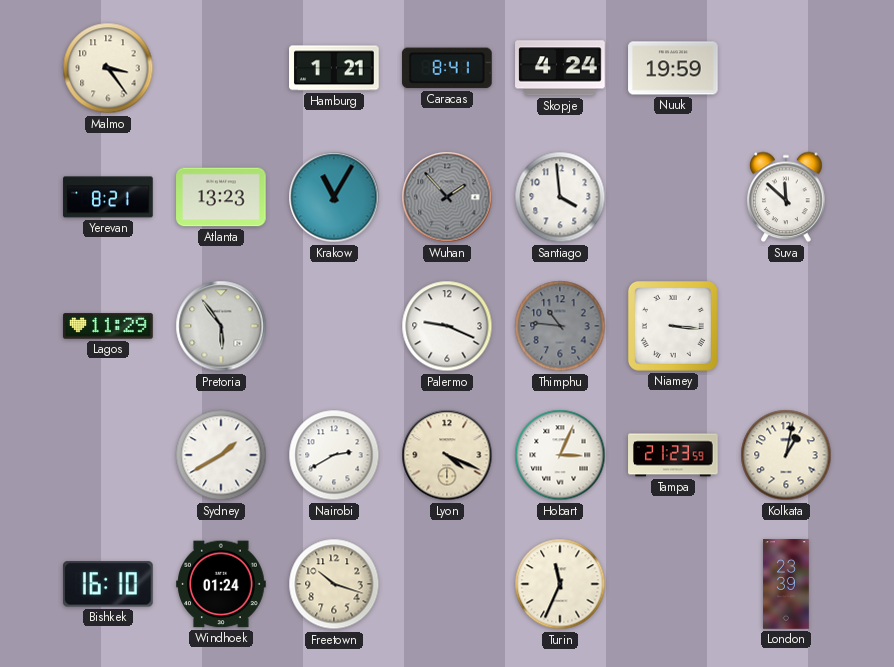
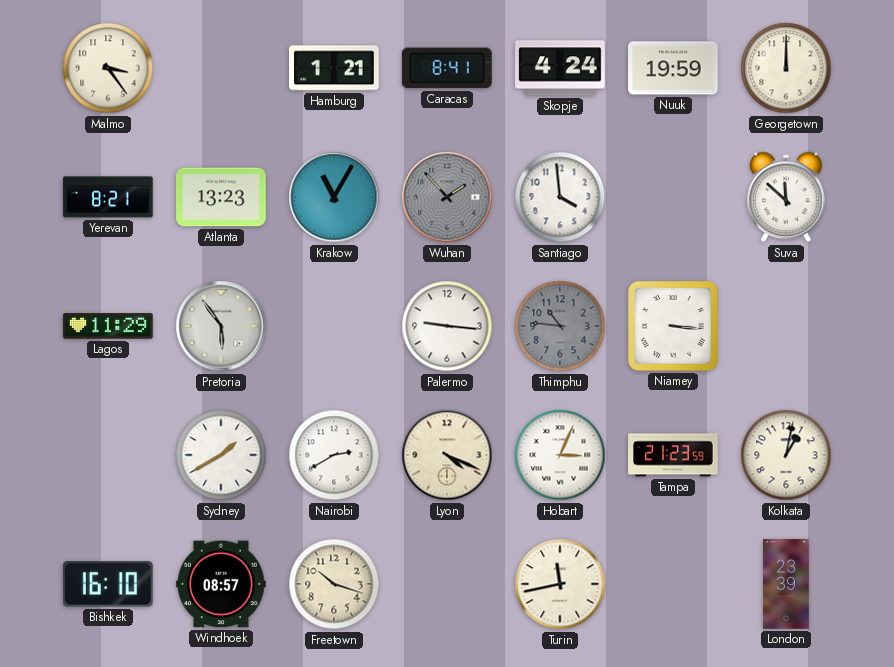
Georgetown: none -> 12:00 (786, 68)
Palermo: 9:19 -> 9:16 (447, 326)
Windhoek: 01:24 -> 08:57 (221, 584)
Turin: 11:34 -> 11:43 (560, 584)
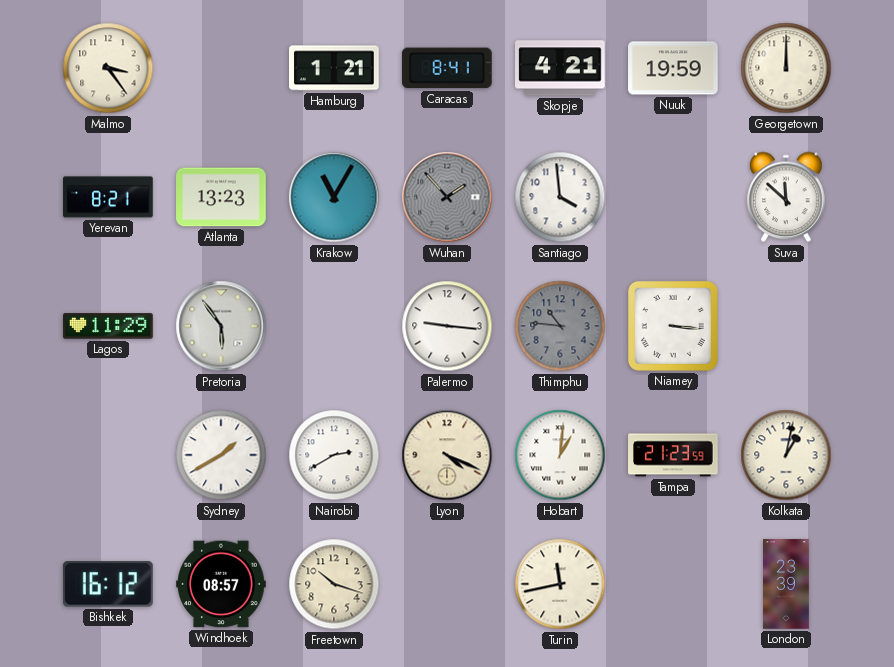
Skopje: 4:24 -> 4:21 (560, 68)
Hobart: 3:04 -> 1:01 (560, 455)
Bishkek: 16:10 -> 16:12 (108, 584)
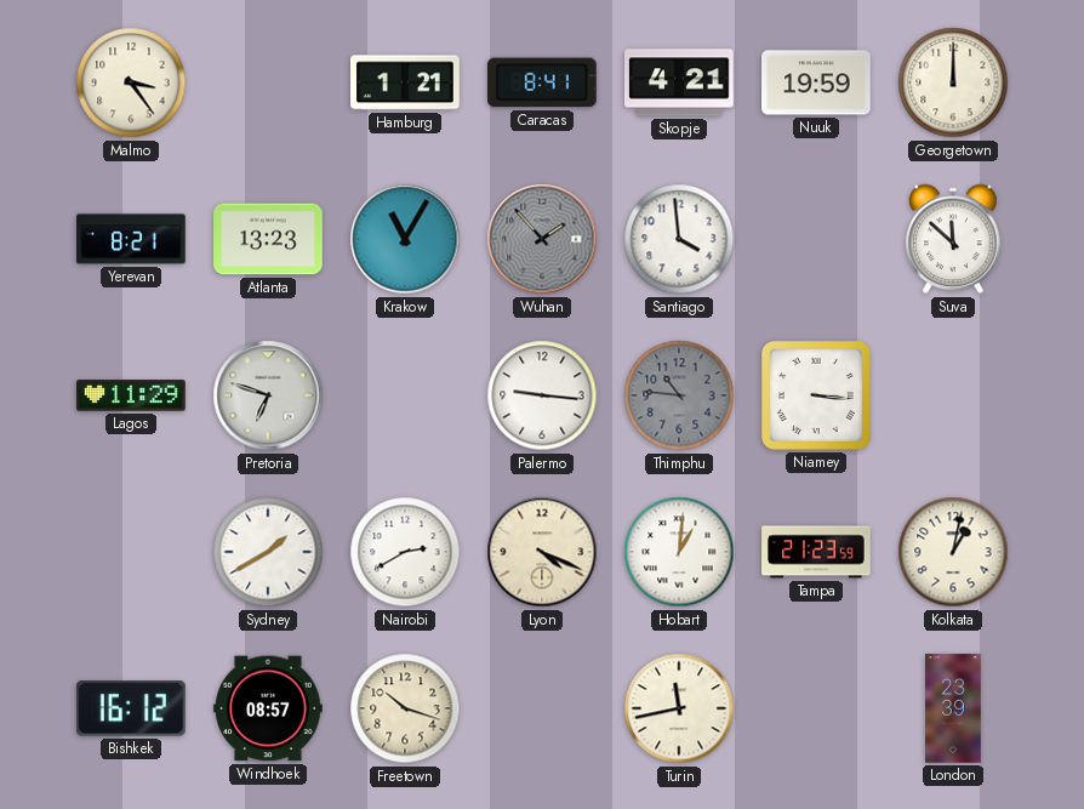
Pretoria: 5:54 -> 6:48 (268, 395)
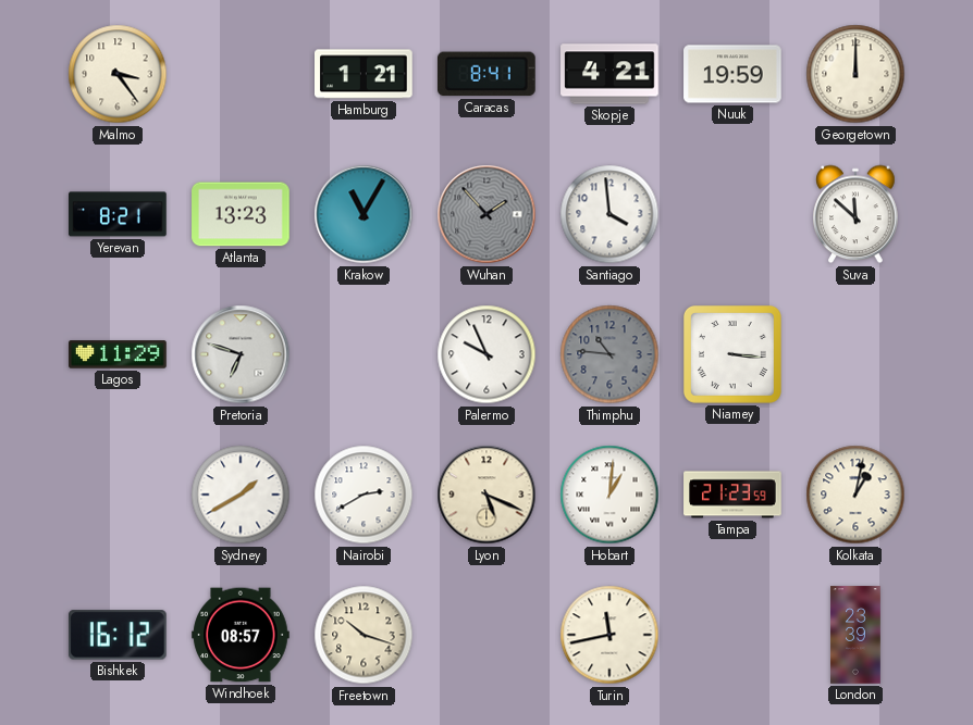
Palermo: 9:16 -> 9:56 (486, 354)
Lyon: 4:19 -> 5:19 (486, 495)
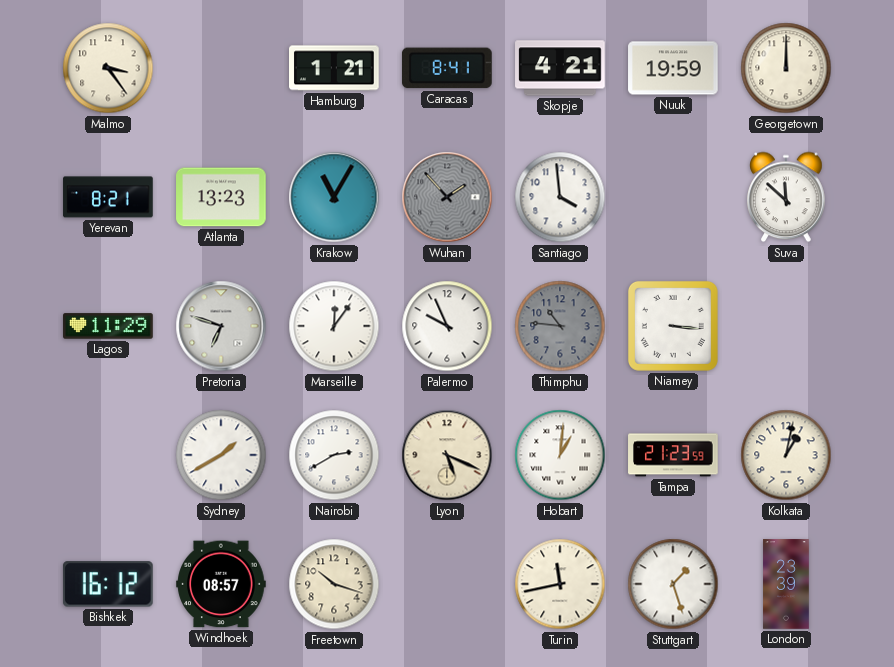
Marseille: none -> 12:06 (334, 326)
Stuttgart: none -> 1:27 (673, 584)
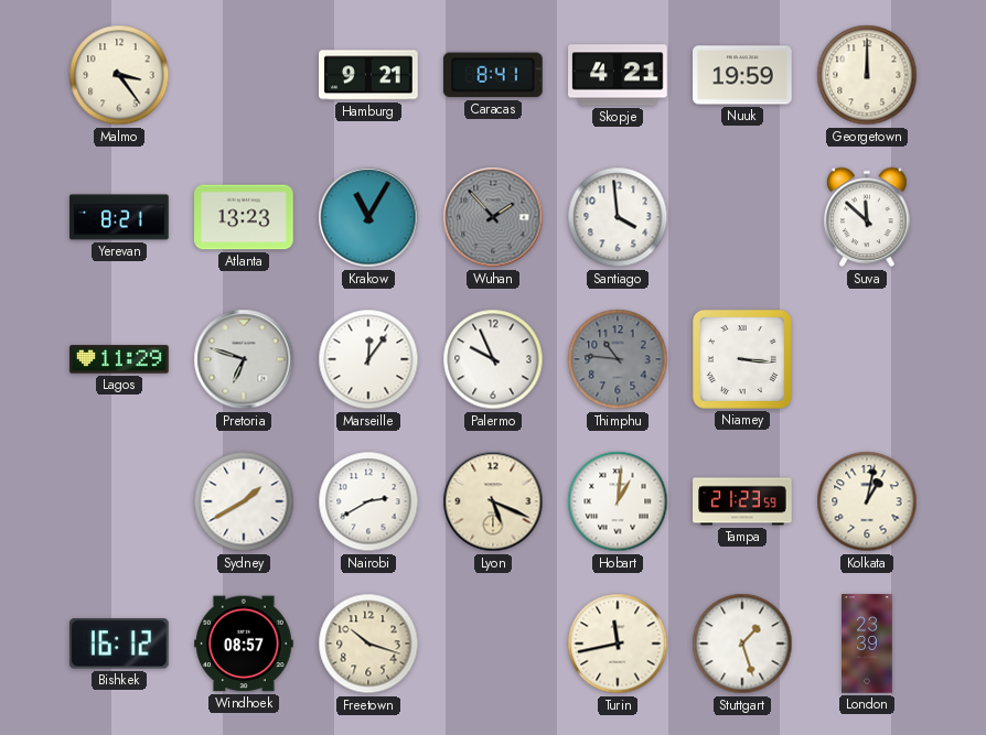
Hamburg: 1:21 -> 9:21 (369, 75)
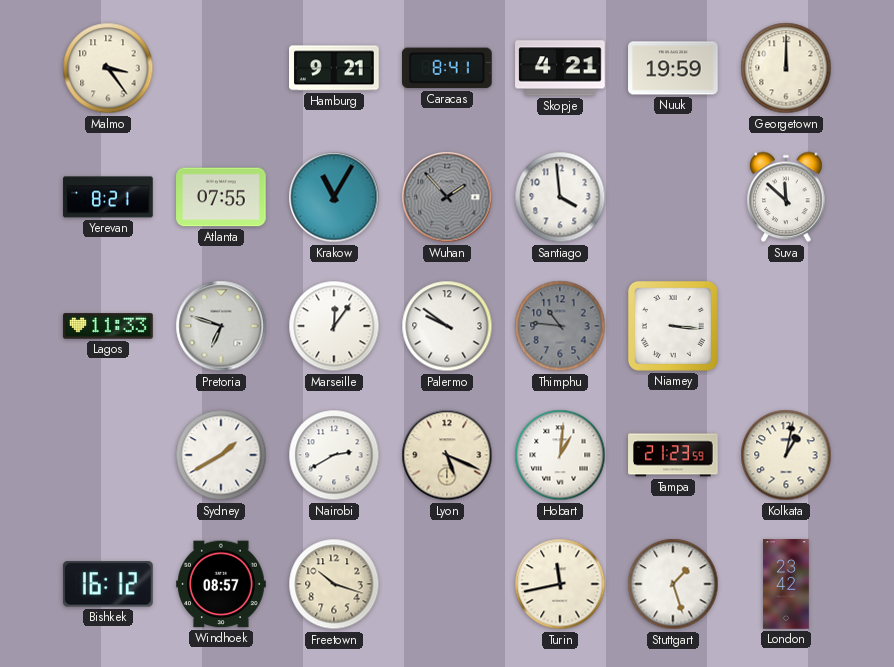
Atlanta: 13:23 -> 07:55 (221, 197)
Lagos: 11:29 -> 11:33 (108, 326)
Palermo: 9:56 -> 9:51 (447, 326)
London: 23:39 -> 23:42 (786, 584)
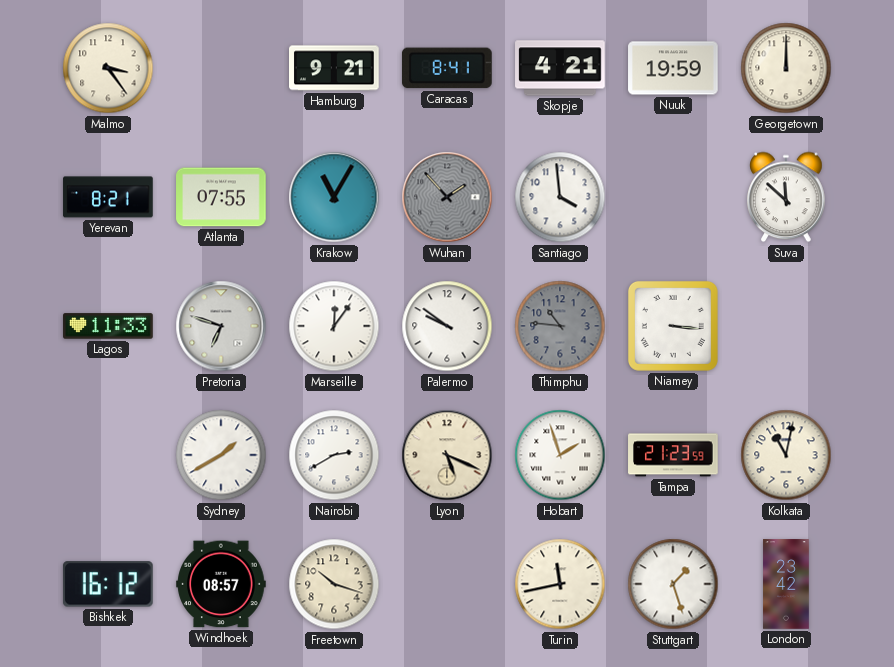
Hobart: 1:01 -> 1:57 (560, 455)
Kolkata: 1:02 -> 11:02 (786, 455)
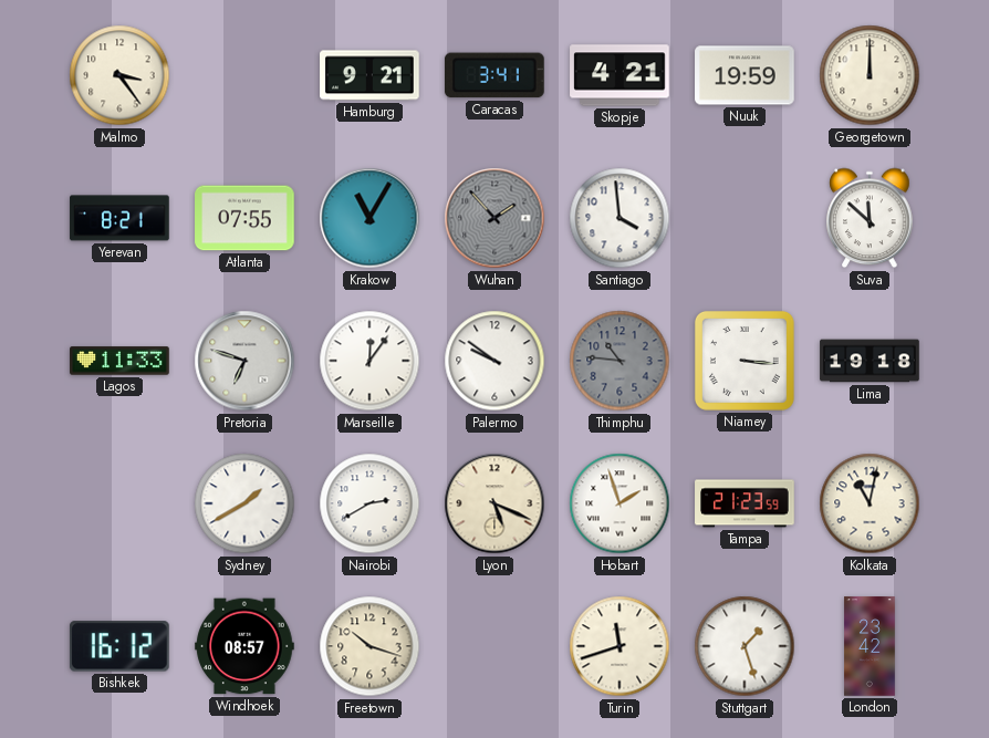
Caracas: 8:41 -> 3:41 (494, 75)
Lima: none -> 19:18 (870, 361)
Turin: 11:43 -> 11:42 (620, 646)
